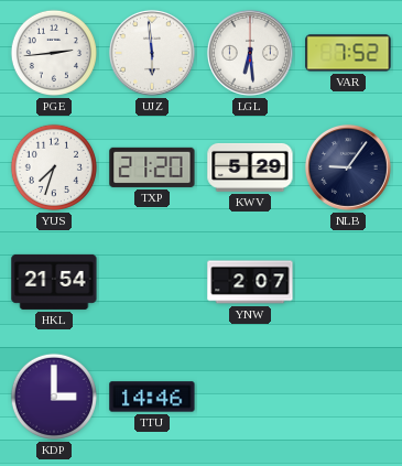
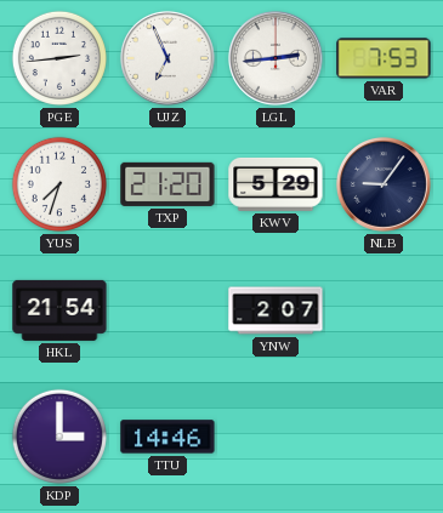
UJZ: 5:59 -> 6:56 (167, 58)
LGL: 6:29 -> 2:44 (276, 58)
VAR: 7:52 -> 7:53 (384, 58)
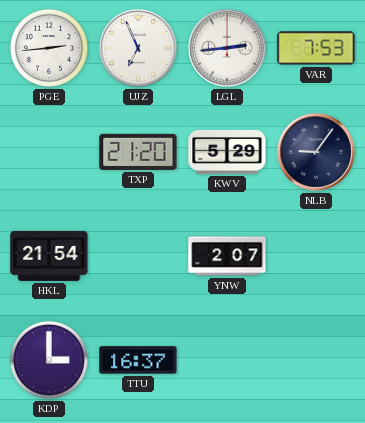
YUS: 7:33 -> none (59, 184)
TTU: 14:46 -> 16:37 (138, 360)
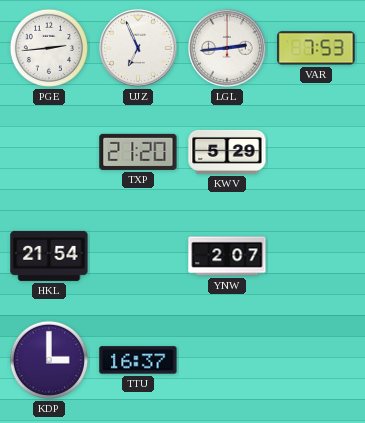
NLB: 9:06 -> none (316, 152)
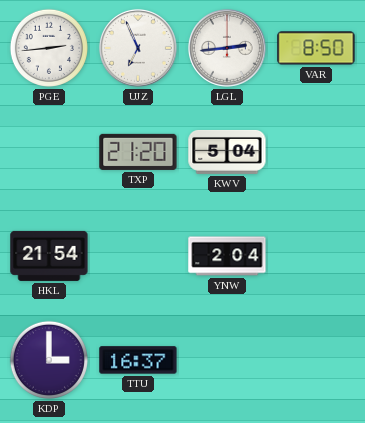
VAR: 7:53 -> 8:50 (316, 48)
KWV: 5:29 -> 5:04 (227, 152)
YNW: 2:07 -> 2:04 (227, 256)
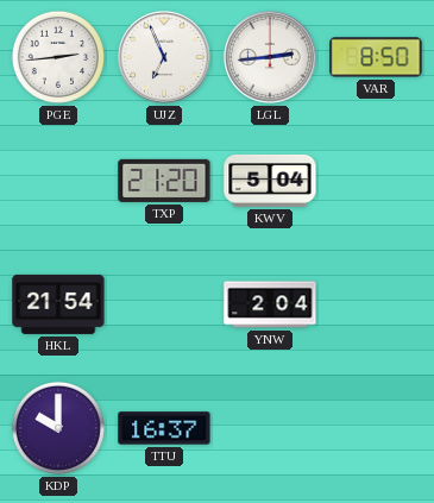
KDP: 3:00 -> 10:00 (58, 428)
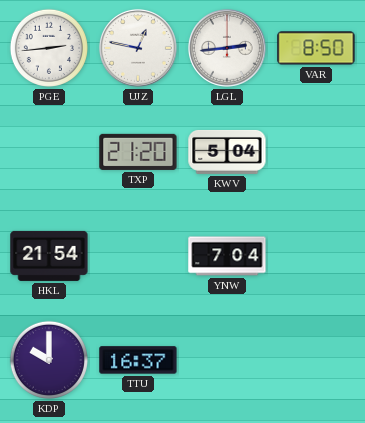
UJZ: 6:56 -> 12:47 (138, 48)
YNW: 2:04 -> 7:04 (227, 256)
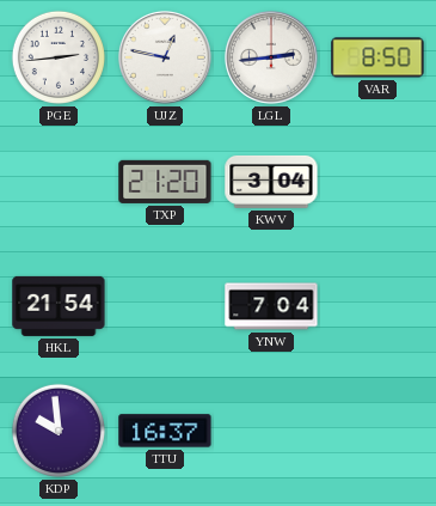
KWV: 5:04 -> 3:04 (271, 182)
KDP: 10:00 -> 9:59 (59, 431)
